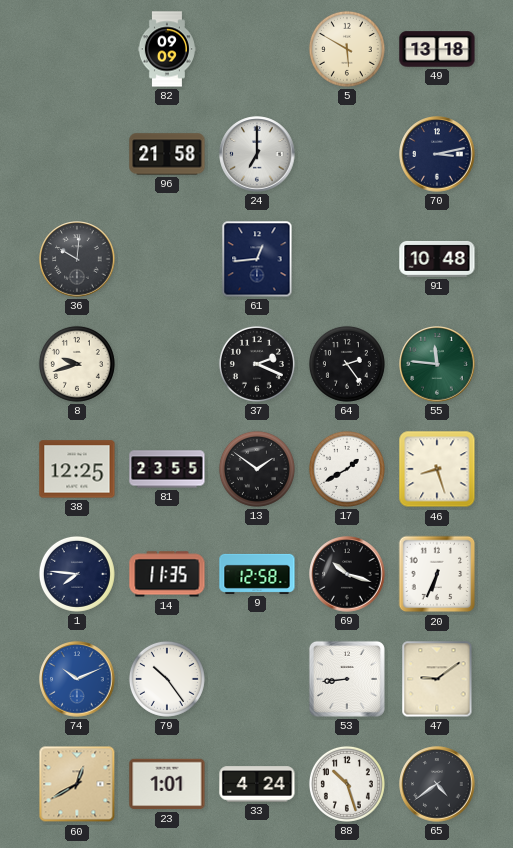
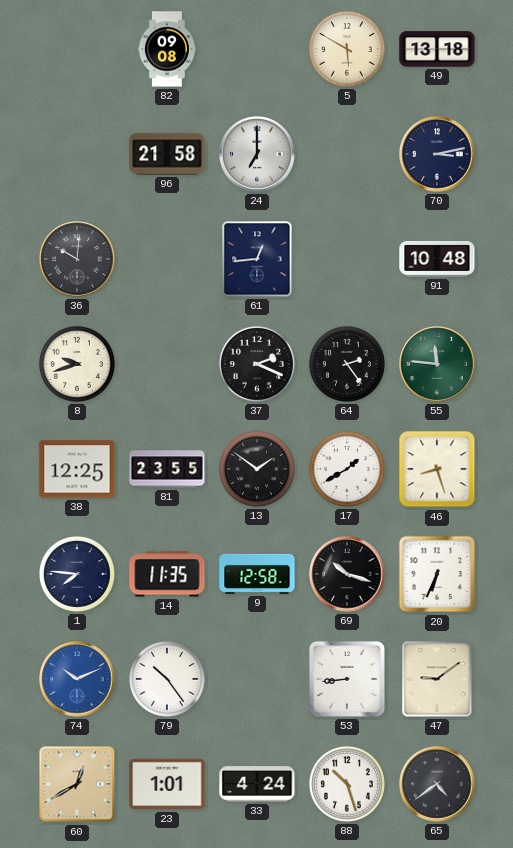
82: 09:09 -> 09:08 (167, 49)
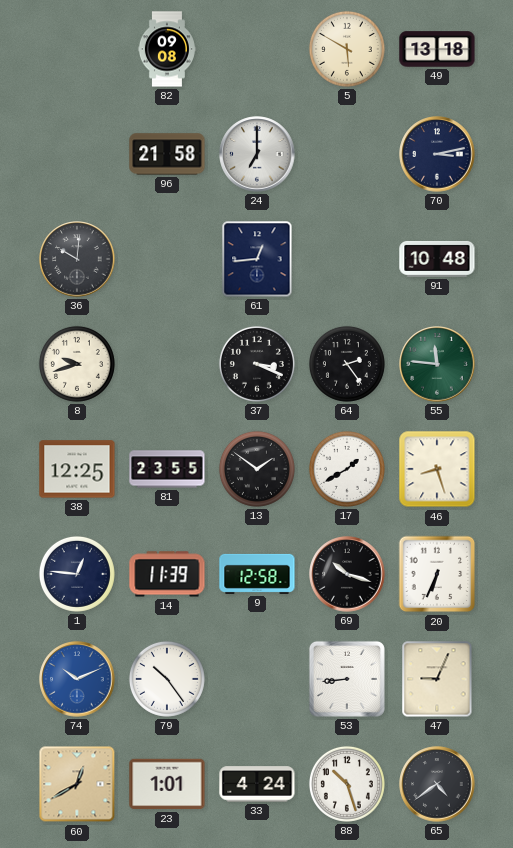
37: 2:19 -> 3:19 (257, 364)
1: 7:46 -> 12:46 (77, 574)
14: 11:35 -> 11:39 (167, 574)
47: 9:09 -> 9:04 (437, 679)
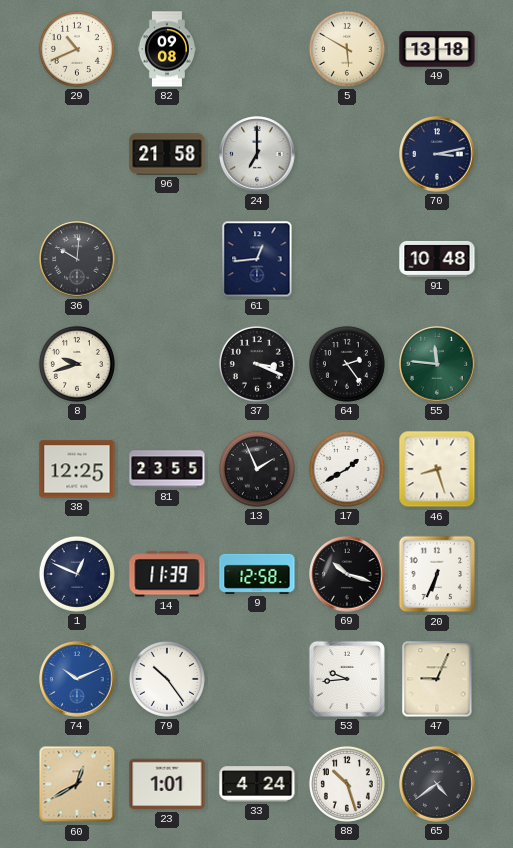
29: none -> 10:41 (77, 49)
13: 1:51 -> 1:56 (257, 469)
1: 12:46 -> 12:49 (77, 574)
53: 8:44 -> 9:44 (347, 679)
